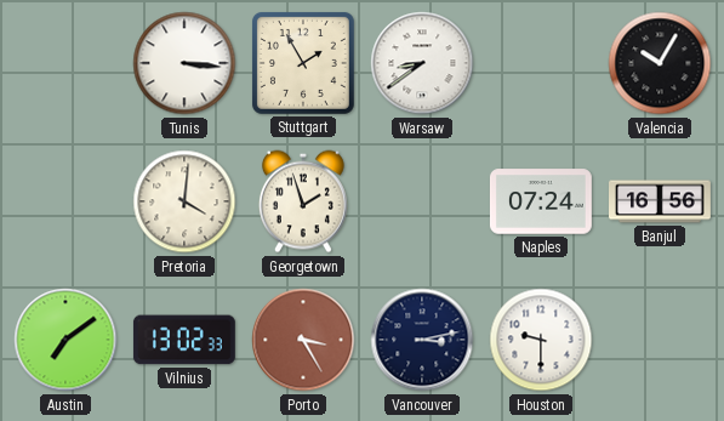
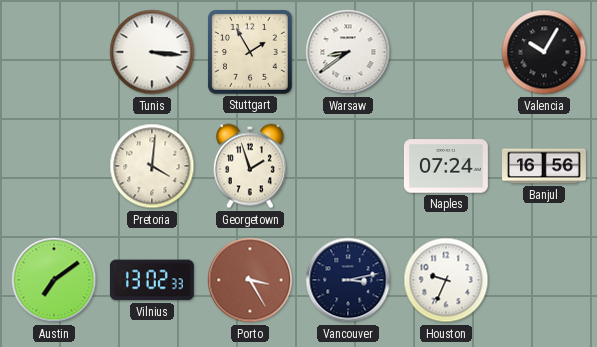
Houston: 9:30 -> 9:34 (446, 280)
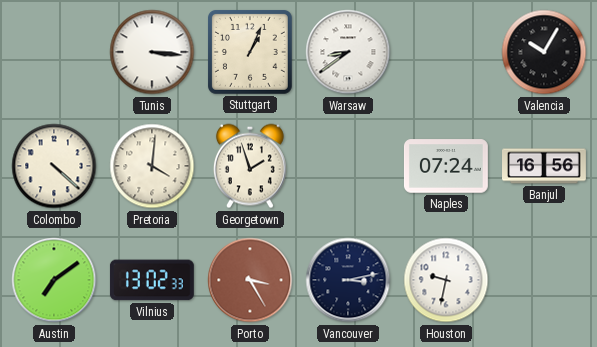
Stuttgart: 1:55 -> 1:04 (250, 52)
Colombo: none -> 4:22 (54, 166)
Houston: 9:34 -> 9:32 (446, 280)
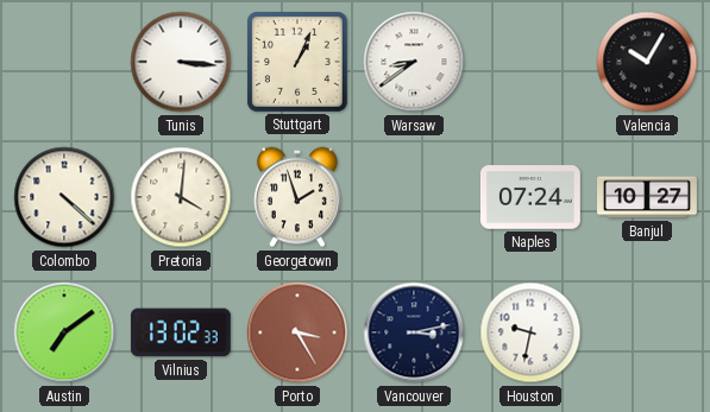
Banjul: 16:56 -> 10:27 (648, 197)
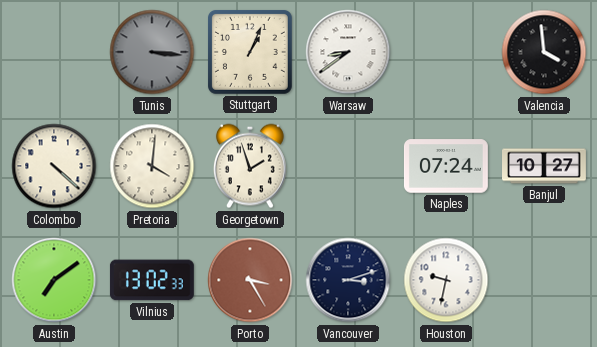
Tunis dial: white -> grey (152, 52)
Valencia: 10:05 -> 3:59 (544, 52)
Vancouver: 3:13 -> 3:12 (348, 280)
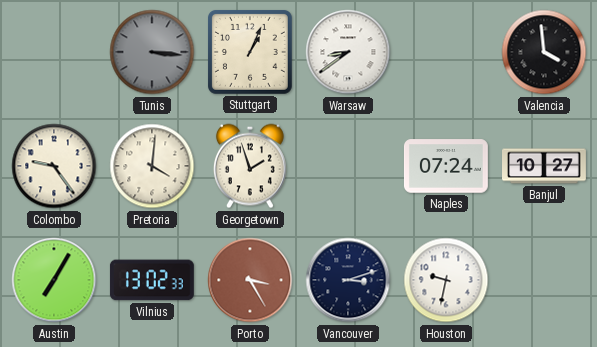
Colombo: 4:22 -> 9:24 (54, 166)
Austin: 7:09 -> 7:05 (54, 280)
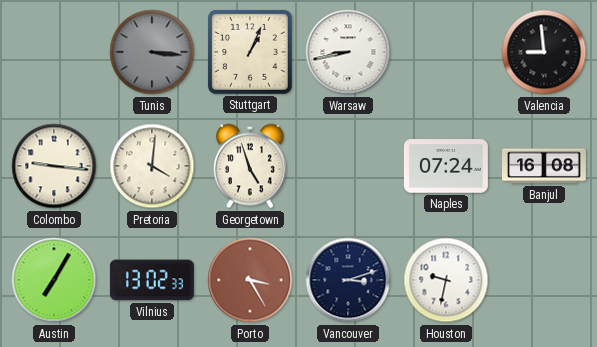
Warsaw: 8:39 -> 8:43 (348, 52)
Valencia: 3:59 -> 8:59 (544, 52)
Colombo: 9:24 -> 9:16 (54, 166)
Georgetown: 1:57 -> 4:57 (250, 166)
Banjul: 10:27 -> 16:08 (545, 166)
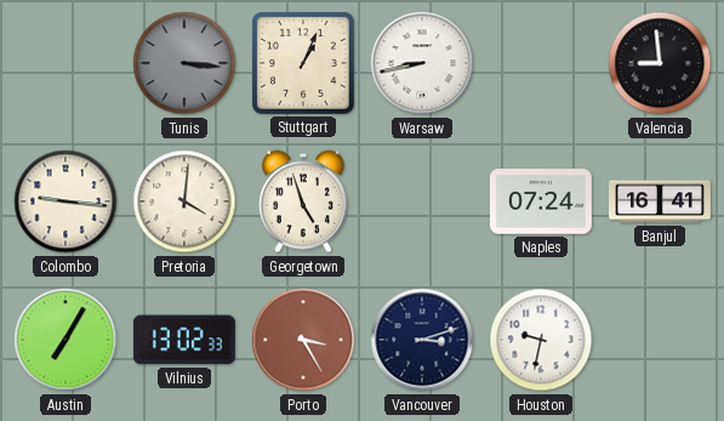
Banjul: 16:08 -> 16:41 (661, 201)
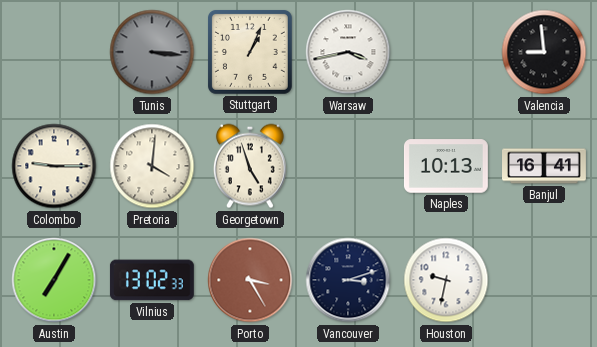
Warsaw: 8:43 -> 3:43 (348, 52)
Colombo: 9:16 -> 9:15 (54, 166)
Naples: 07:24 -> 10:13 (446, 166)
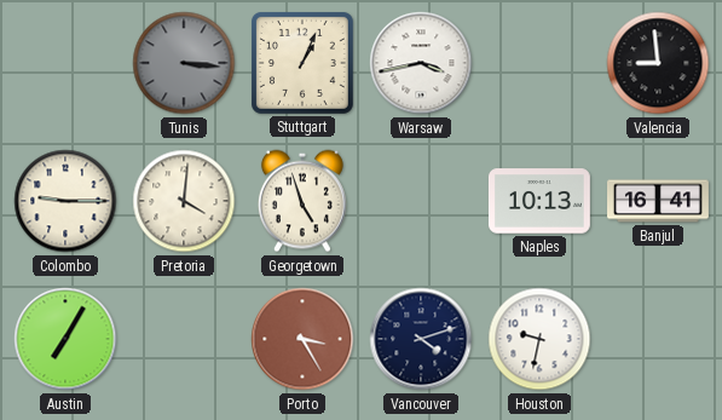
Vilnius: 13:02 -> none (152, 280)
Vancouver: 3:12 -> 4:12 (421, 339)
